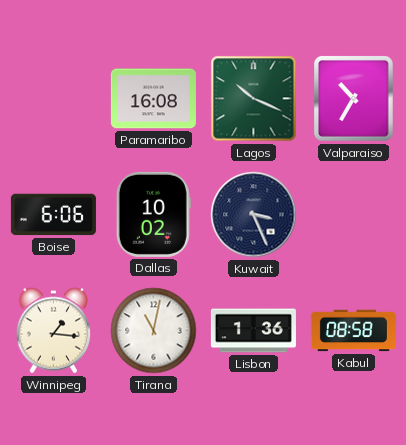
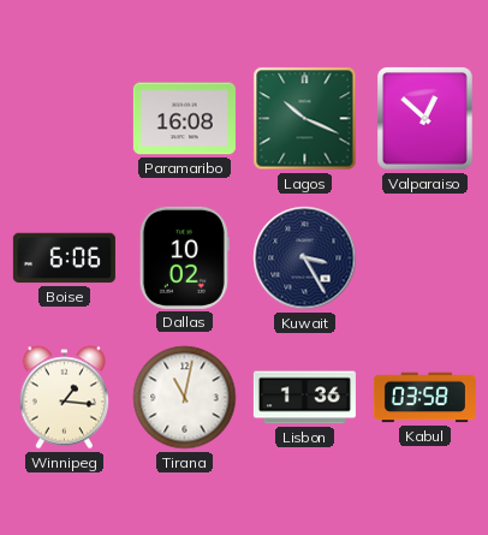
Valparaiso: 10:35 -> 12:52 (425, 119)
Kuwait: 3:26 -> 3:25 (305, 258)
Kabul: 08:58 -> 03:58 (424, 398)
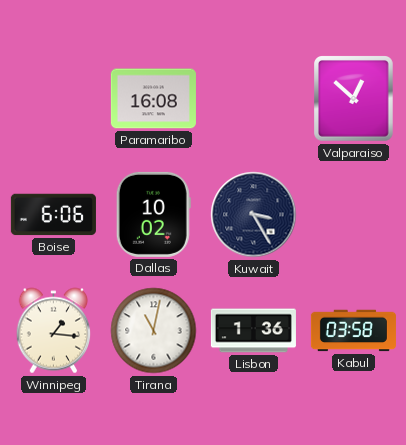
Lagos: 10:19 -> none (305, 119)
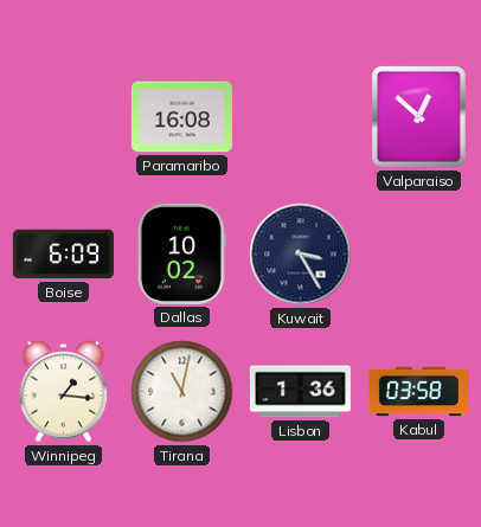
Boise: 6:06 -> 6:09 (63, 255)
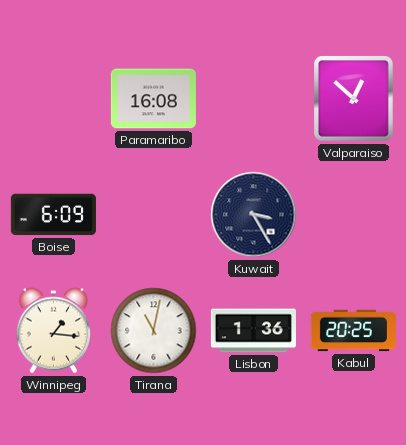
Dallas: 10:02 -> none (181, 253)
Kabul: 03:58 -> 20:25 (353, 331)
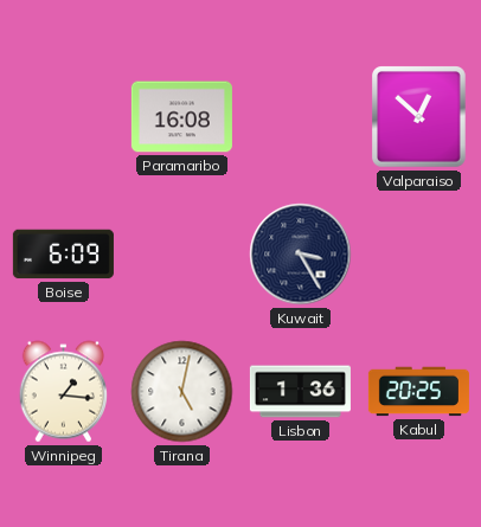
Tirana: 11:02 -> 5:02 (182, 392)
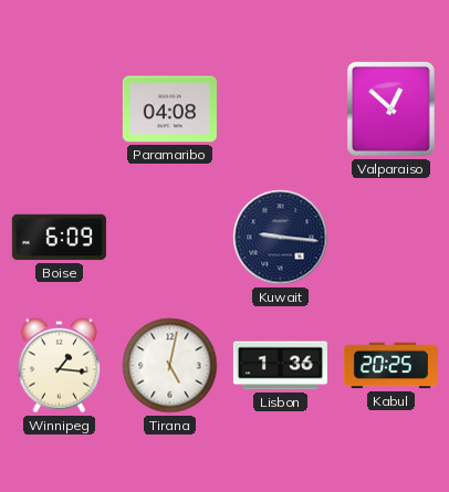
Paramaribo: 16:08 -> 04:08 (169, 109)
Kuwait: 3:25 -> 9:16 (281, 238)
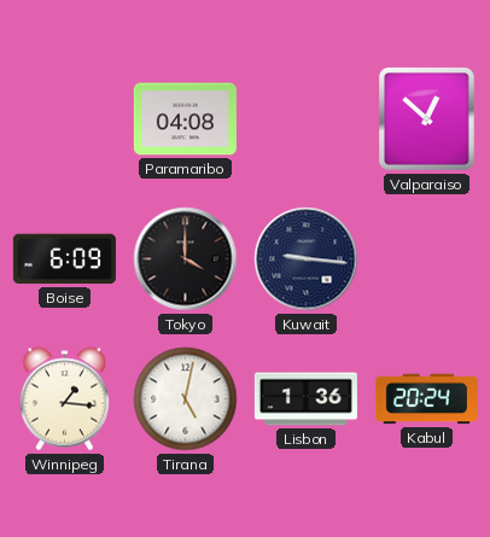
Tokyo: none -> 4:00 (186, 259)
Kabul: 20:25 -> 20:24 (426, 399)
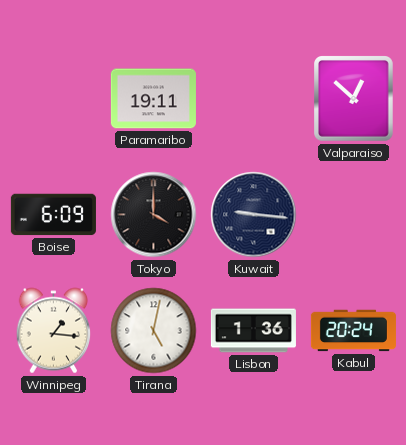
Paramaribo: 04:08 -> 19:11 (153, 99)
